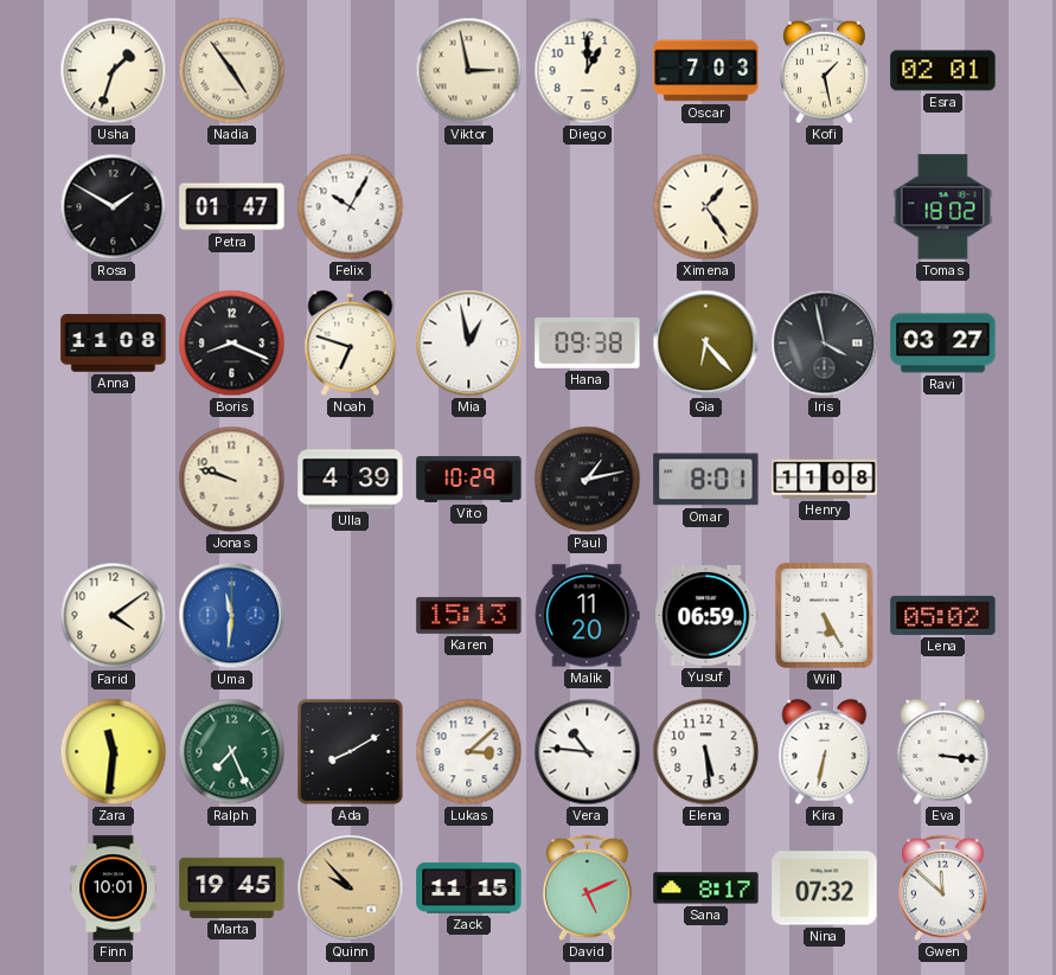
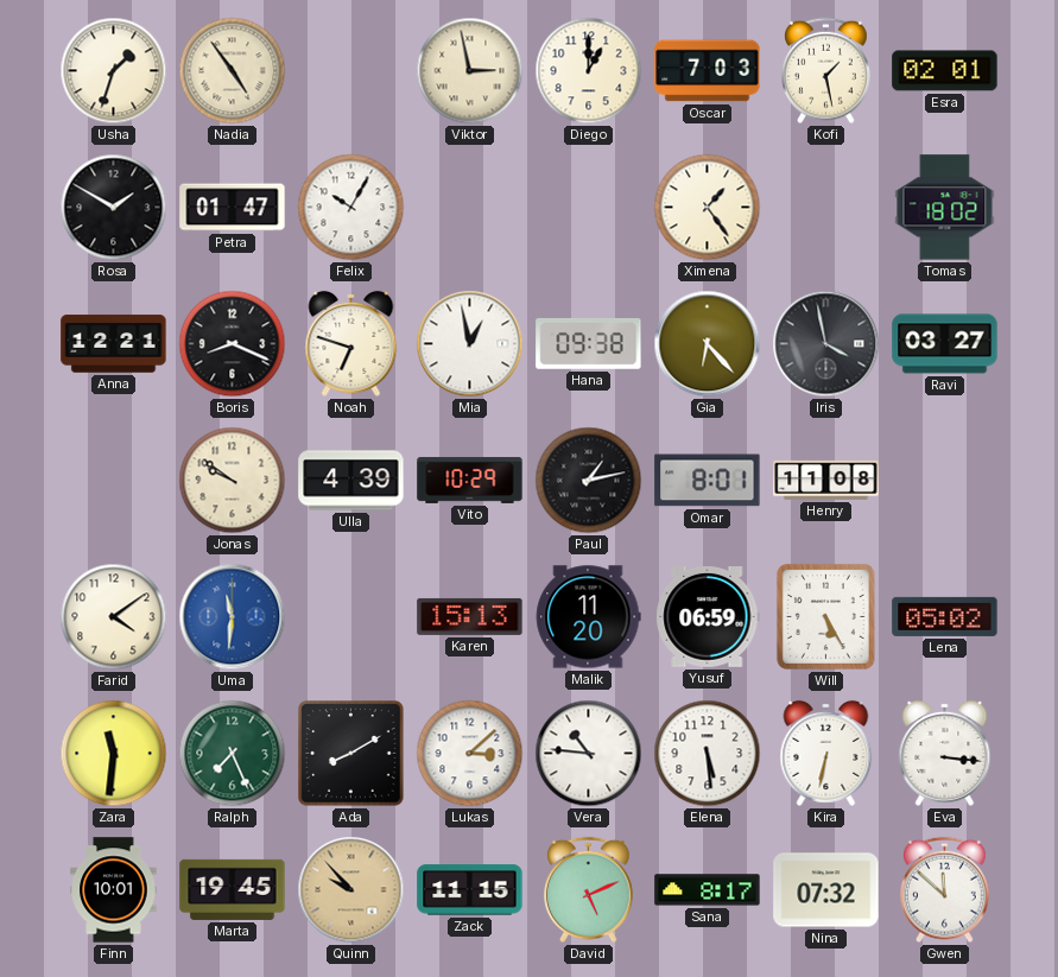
Anna: 11:08 -> 12:21 (114, 344)
Jonas: 9:48 -> 9:51 (233, 481)
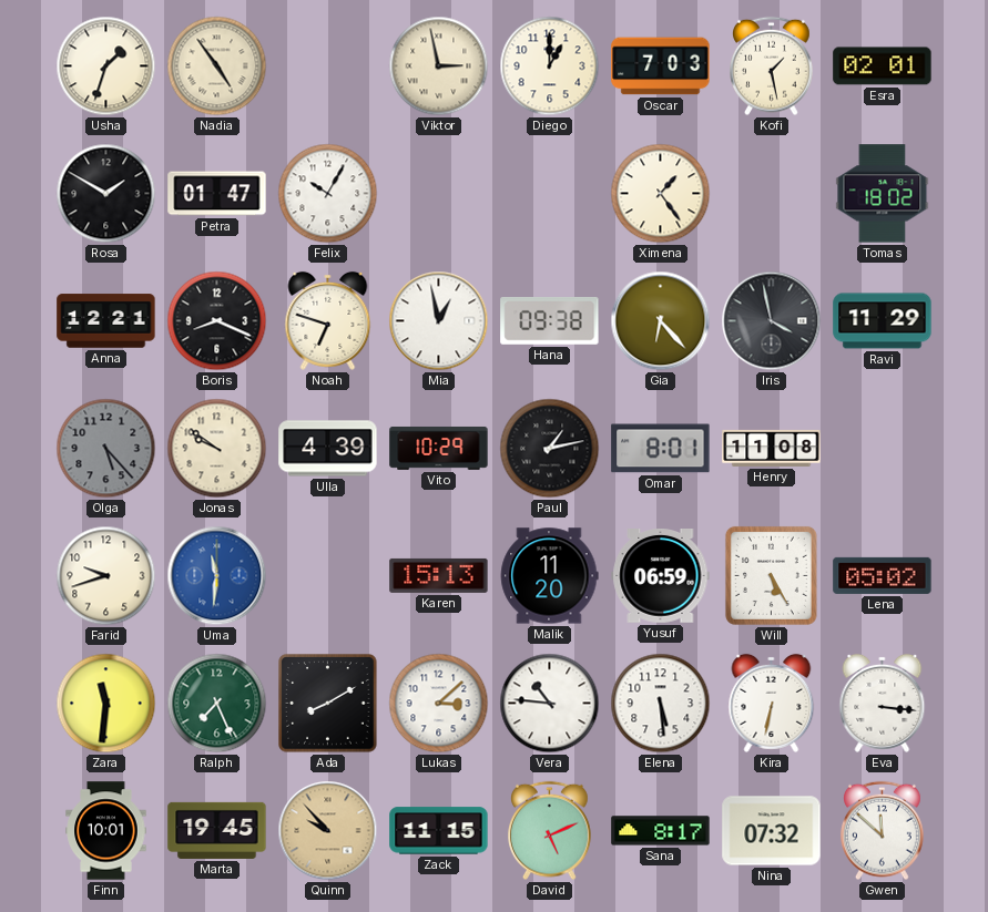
Ravi: 03:27 -> 11:29 (883, 321)
Olga: none -> 5:23 (106, 449)
Farid: 4:09 -> 9:42 (106, 576)
